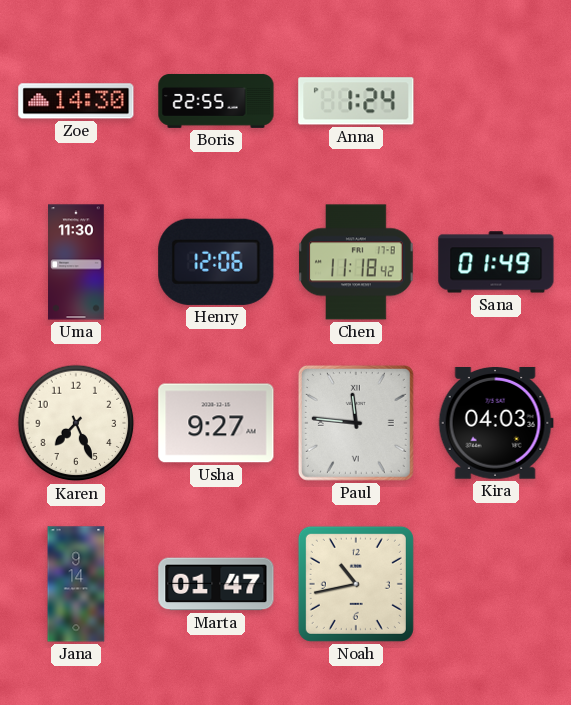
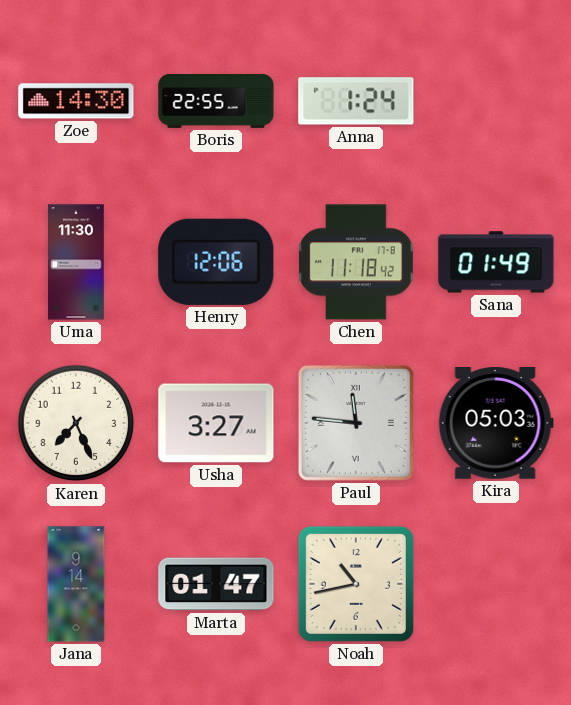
Usha: 9:27 -> 3:27 (216, 423)
Kira: 04:03 -> 05:03 (496, 424)
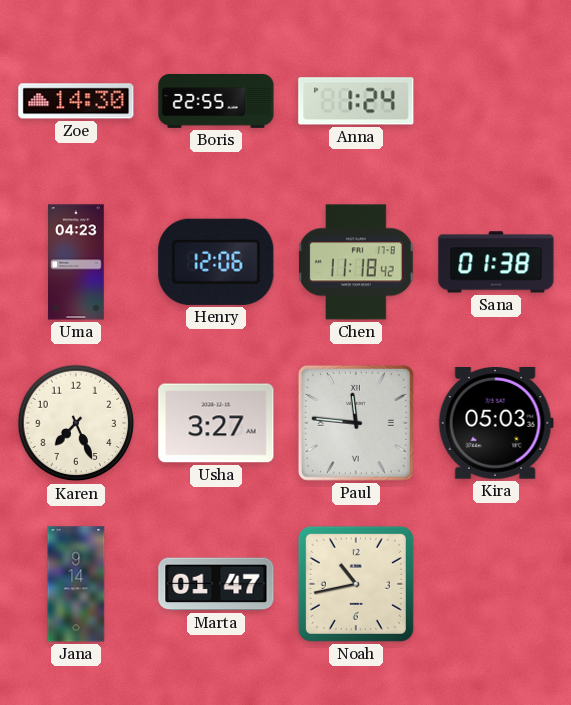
Uma: 11:30 -> 04:23 (76, 262)
Sana: 01:49 -> 01:38 (496, 262)
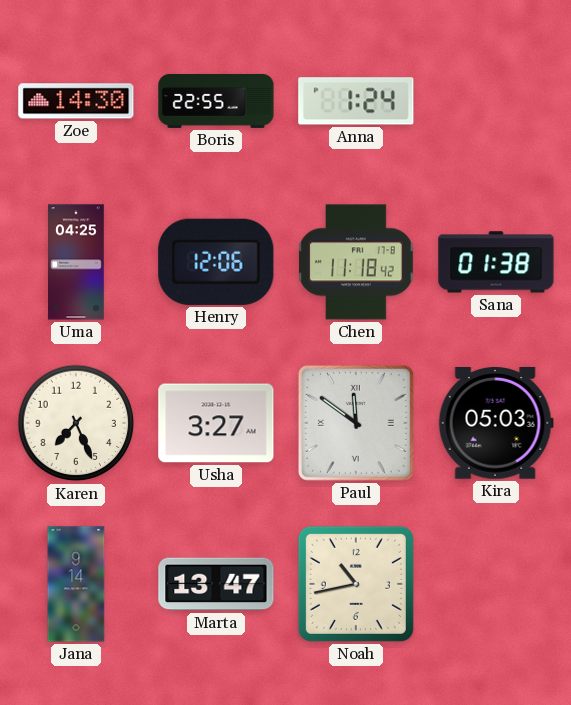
Uma: 04:23 -> 04:25 (76, 262)
Paul: 11:46 -> 11:51 (356, 423)
Marta: 01:47 -> 13:47 (216, 584)
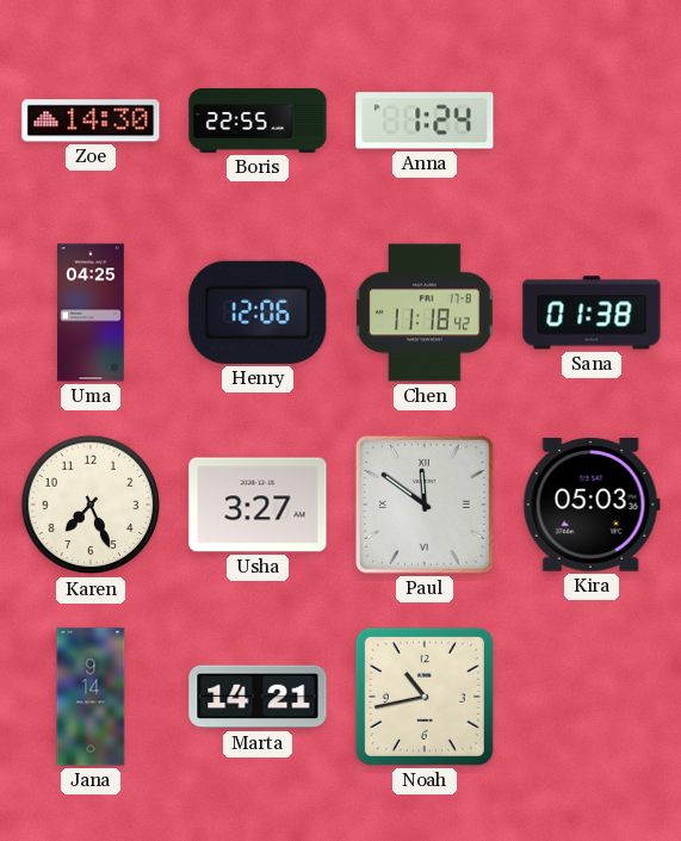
Marta: 13:47 -> 14:21 (258, 697)
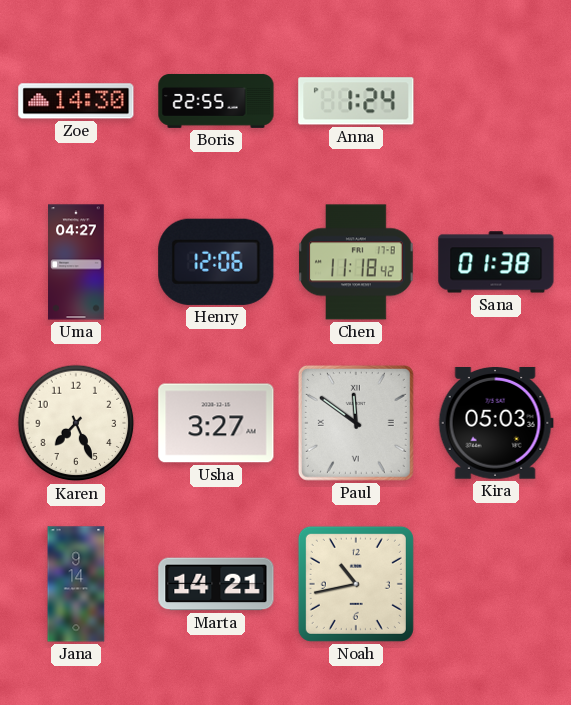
Uma: 04:25 -> 04:27 (76, 262)
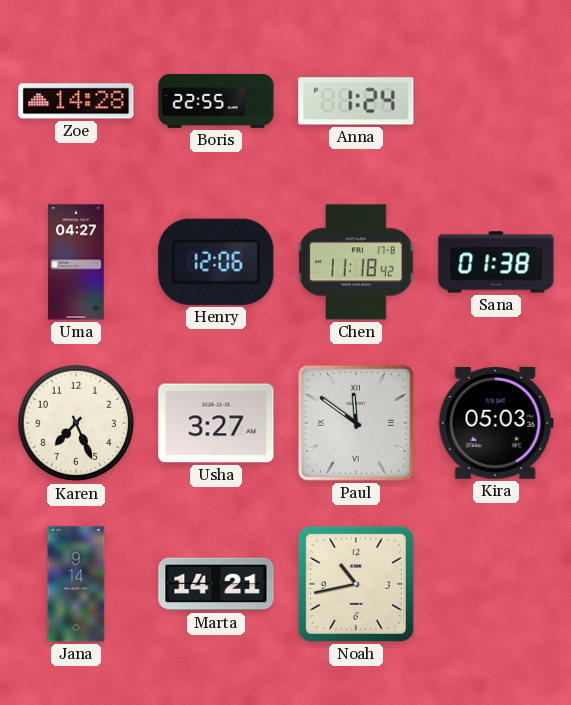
Zoe: 14:30 -> 14:28 (76, 101)
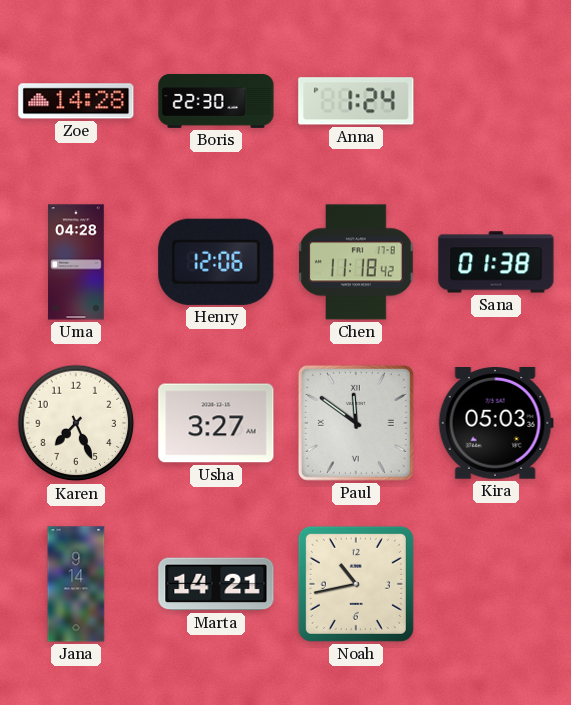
Boris: 22:55 -> 22:30 (216, 101)
Uma: 04:27 -> 04:28 (76, 262)
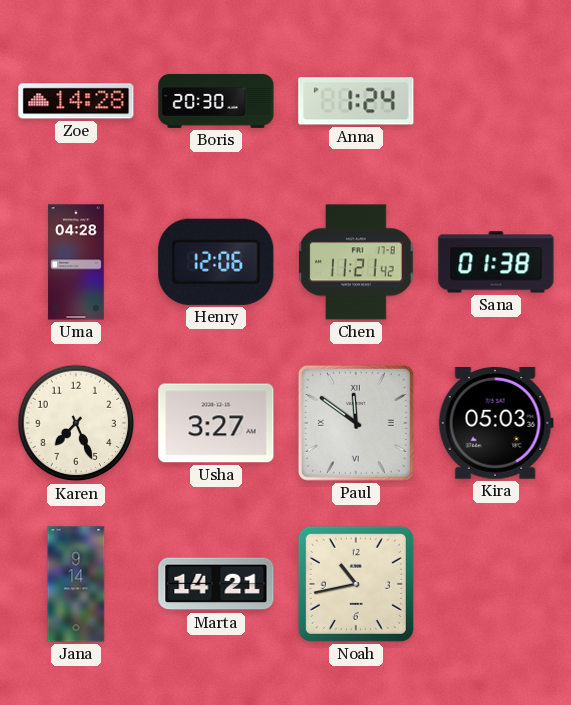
Boris: 22:30 -> 20:30 (216, 101)
Chen: 11:18 -> 11:21 (356, 262)
